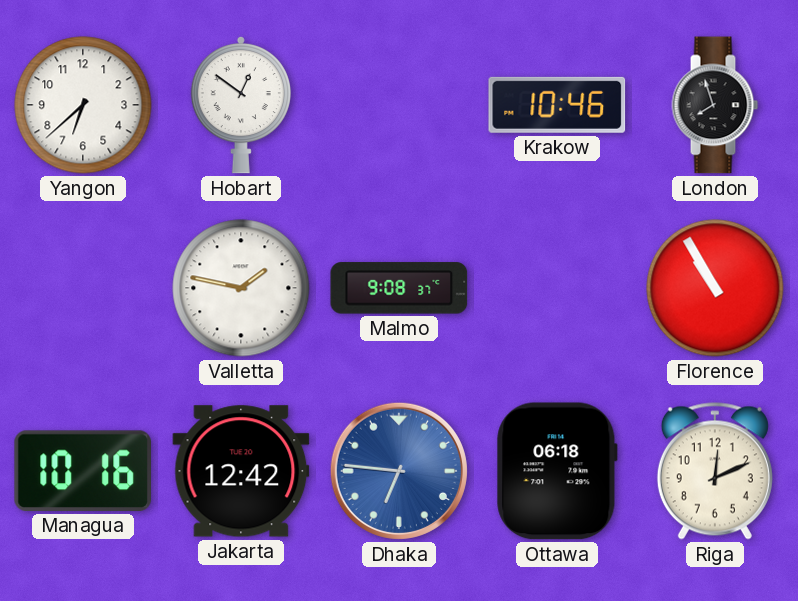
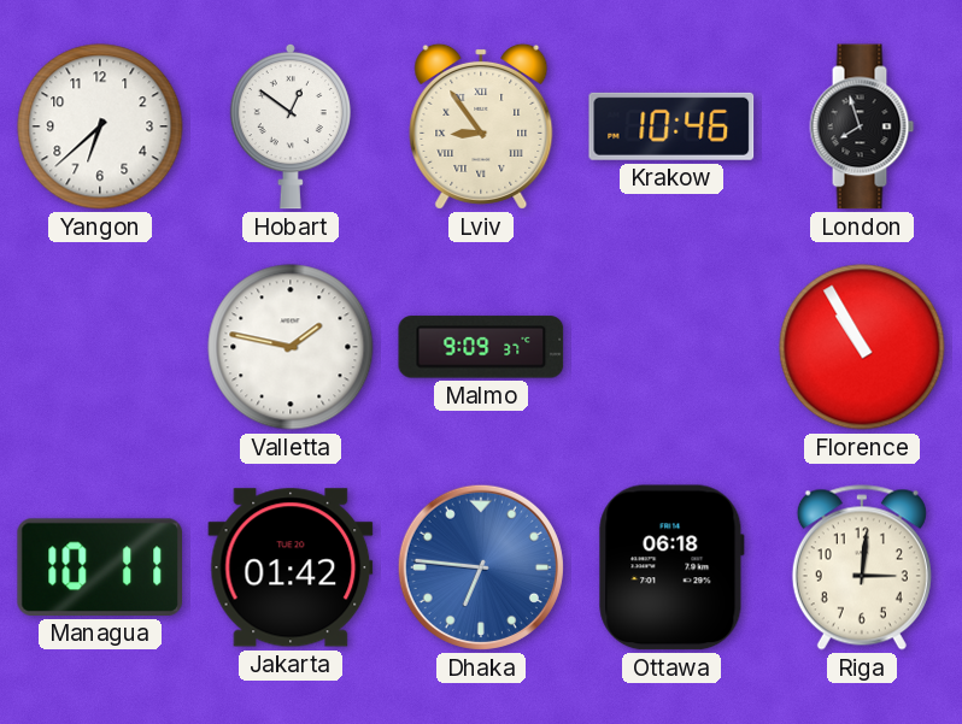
Lviv: none -> 8:54 (481, 126)
Malmo: 9:08 -> 9:09 (481, 347)
Managua: 10:16 -> 10:11 (99, 567)
Jakarta: 12:42 -> 01:42 (291, 567)
Riga: 12:11 -> 3:01 (862, 567)
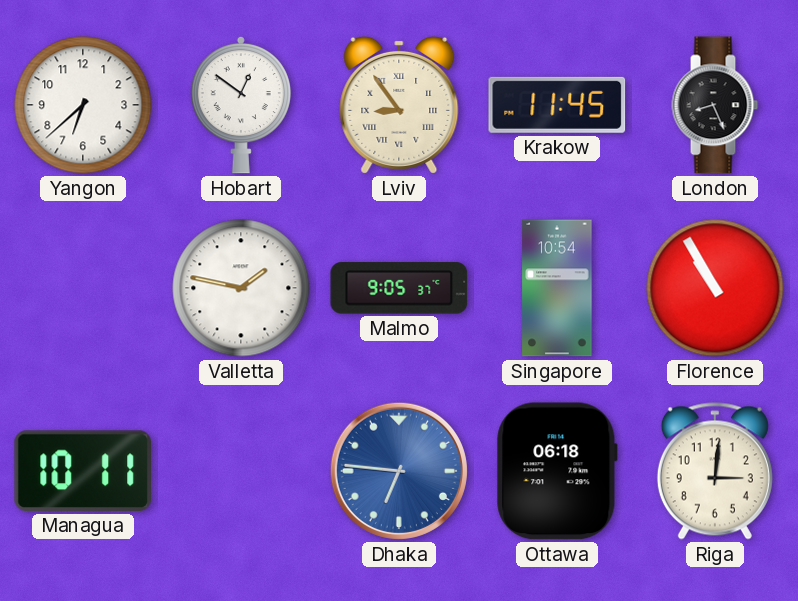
Krakow: 10:46 -> 11:45 (557, 105)
London: 7:57 -> 8:26 (715, 105)
Malmo: 9:09 -> 9:05 (399, 288)
Singapore: none -> 10:54 (557, 288)
Jakarta: 01:42 -> none (291, 567)
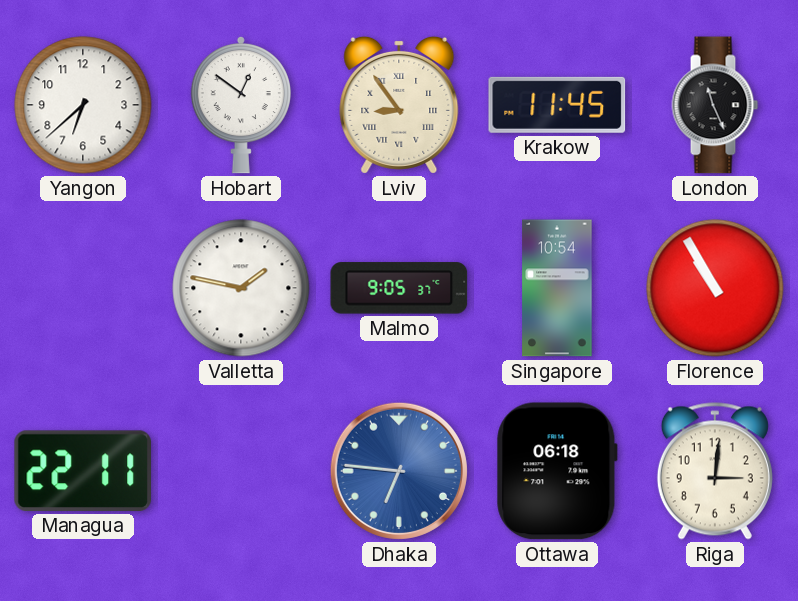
London: 8:26 -> 11:26 (715, 105)
Managua: 10:11 -> 22:11 (82, 471)
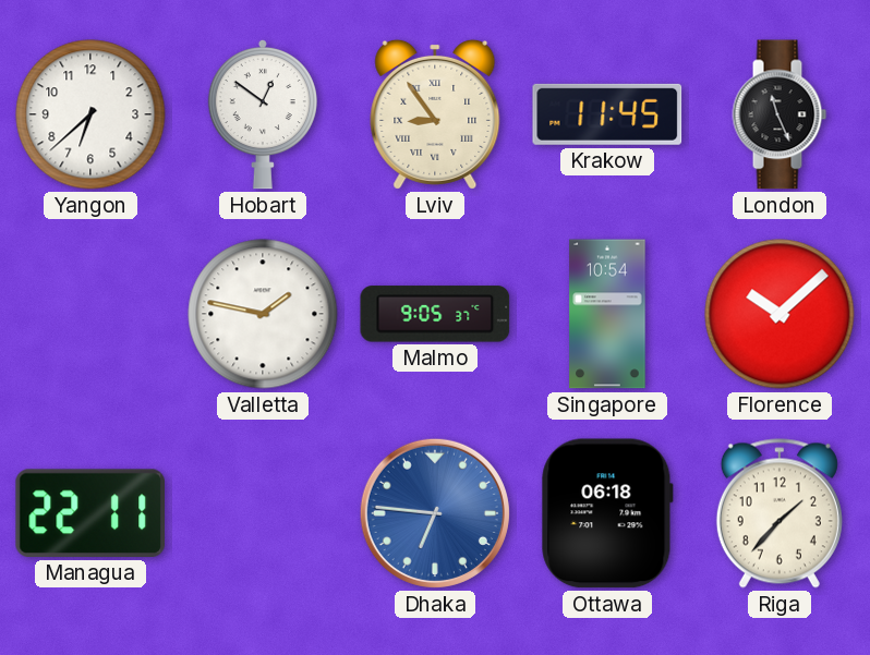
Florence: 10:55 -> 10:08 (780, 314)
Riga: 3:01 -> 1:37 (780, 513)
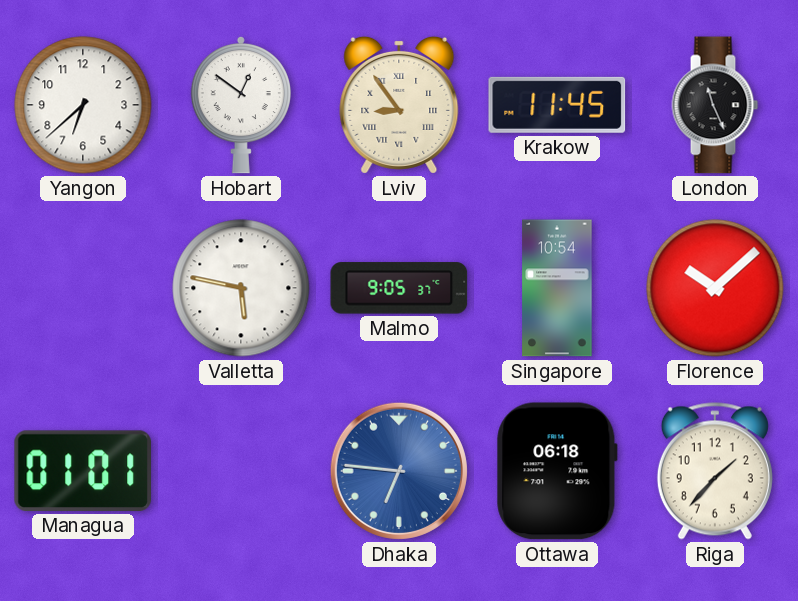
Valletta: 1:47 -> 5:47 (241, 288)
Managua: 22:11 -> 01:01 (82, 471)
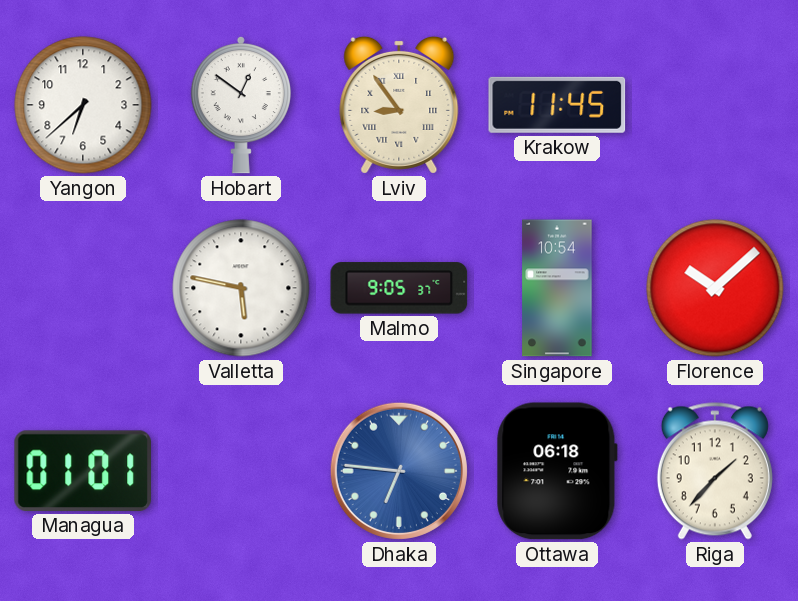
London: 11:26 -> none (715, 105)
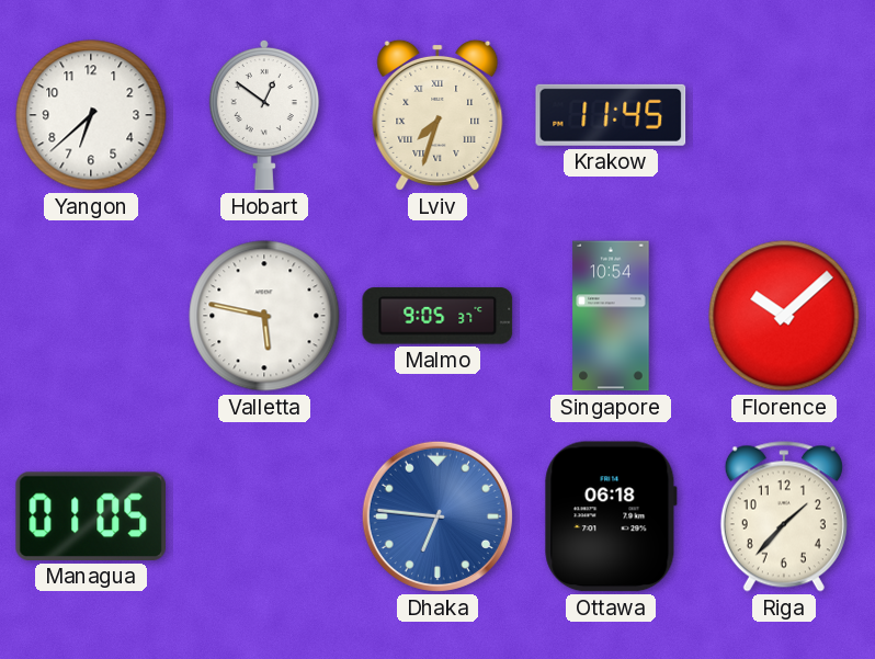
Lviv: 8:54 -> 7:33 (438, 115)
Managua: 01:01 -> 01:05 (90, 516)
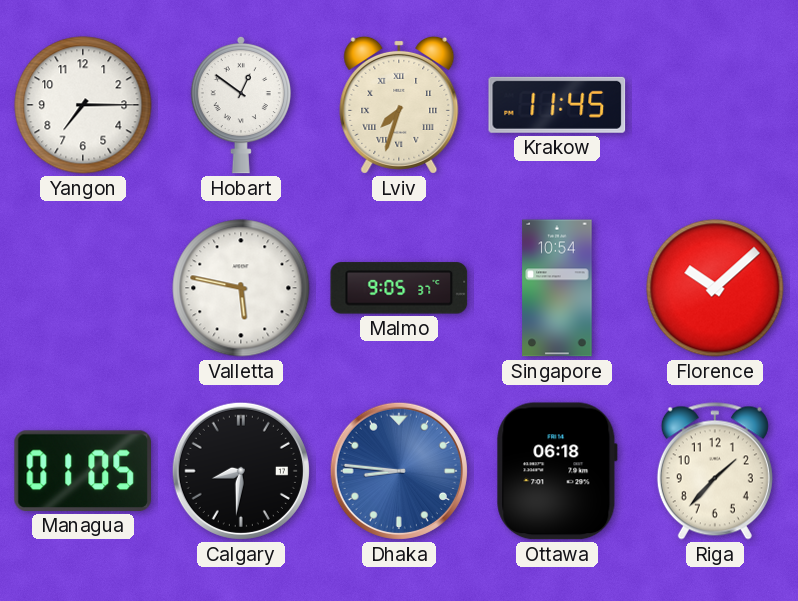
Yangon: 6:38 -> 7:15 (83, 105)
Calgary: none -> 8:31 (241, 471)
Dhaka: 6:46 -> 8:46 (399, 471)
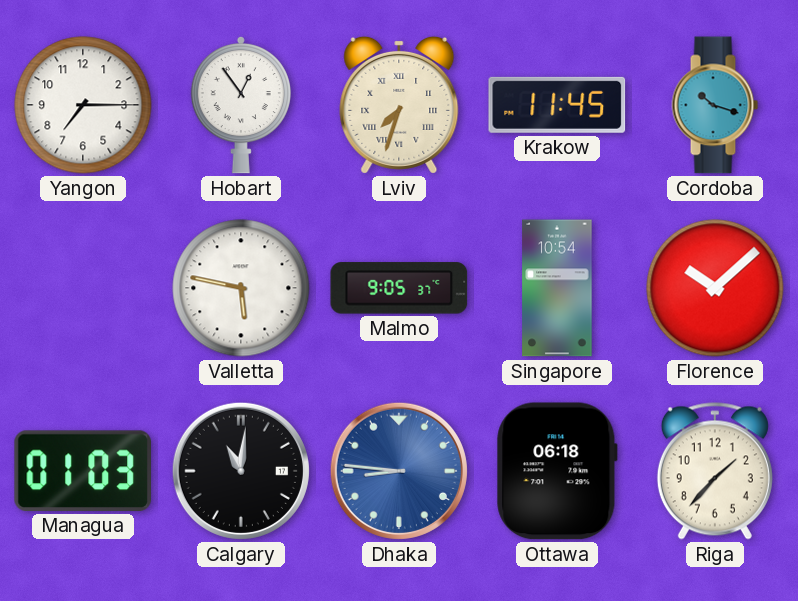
Hobart: 12:51 -> 12:54 (241, 105)
Cordoba: none -> 10:18 (715, 105)
Managua: 01:05 -> 01:03 (82, 471)
Calgary: 8:31 -> 11:01 (241, 471)
